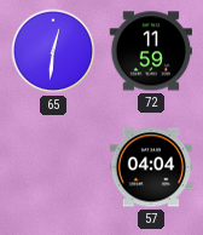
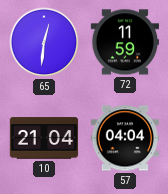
10: none -> 21:04 (44, 138)
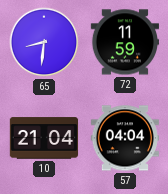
65: 12:31 -> 8:31 (44, 42)
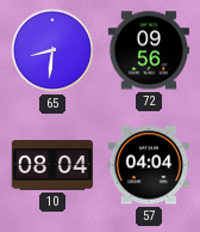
72: 11:59 -> 09:56 (148, 50)
10: 21:04 -> 08:04 (52, 165)
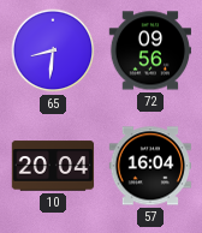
10: 08:04 -> 20:04 (53, 166)
57: 04:04 -> 16:04 (149, 166)
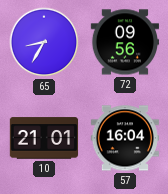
65: 8:31 -> 8:35 (44, 42)
10: 20:04 -> 21:01 (44, 138)
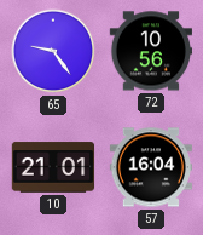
65: 8:35 -> 9:24 (53, 51)
72: 09:56 -> 10:56 (150, 51)
